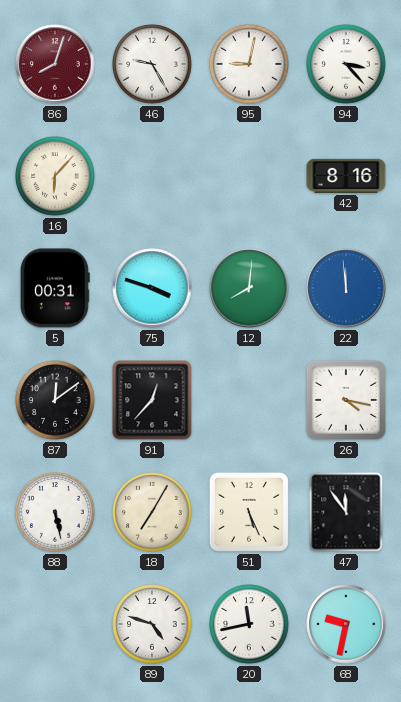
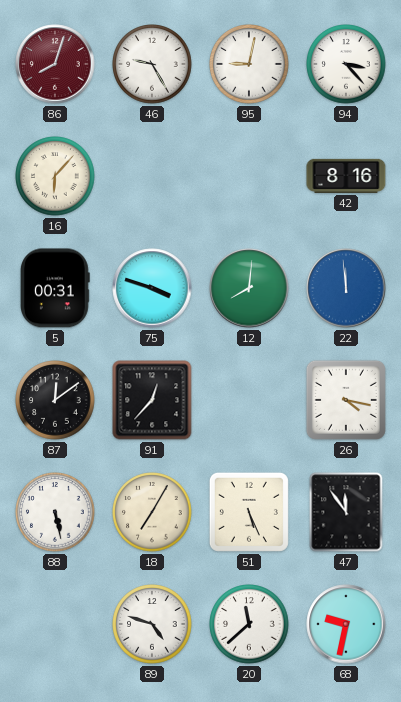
20: 11:43 -> 11:38 (249, 624)
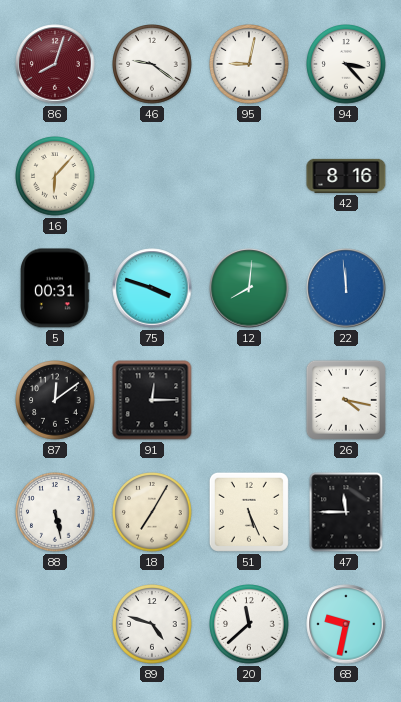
46: 9:25 -> 9:21 (152, 64)
91: 12:37 -> 12:15 (152, 400)
47: 11:54 -> 11:45 (346, 512)
